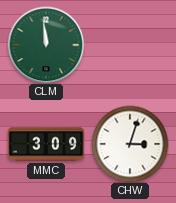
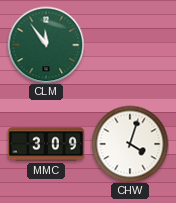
CLM: 11:59 -> 11:54 (46, 45)
CHW: 3:03 -> 4:03 (130, 144)
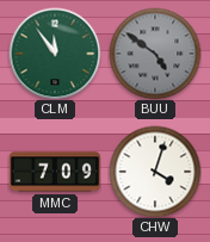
BUU: none -> 4:51 (155, 54)
MMC: 3:09 -> 7:09 (55, 172)
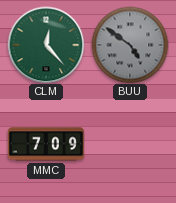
CLM: 11:54 -> 12:23 (46, 45)
CHW: 4:03 -> none (155, 172)
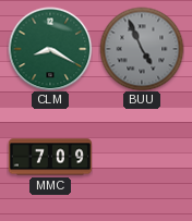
CLM: 12:23 -> 8:20 (50, 49)
BUU: 4:51 -> 4:56 (142, 49)
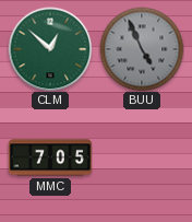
CLM: 8:20 -> 12:52 (50, 49)
MMC: 7:09 -> 7:05 (50, 157)
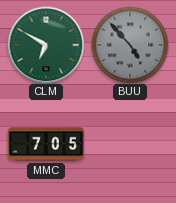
CLM: 12:52 -> 6:50 (46, 45)
BUU: 4:56 -> 4:53 (130, 45)
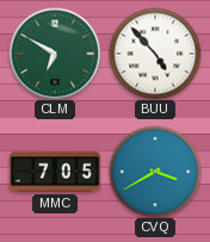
BUU dial: grey -> white (155, 54)
CVQ: none -> 3:40 (155, 172)
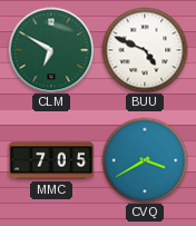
BUU: 4:53 -> 4:49 (145, 50)
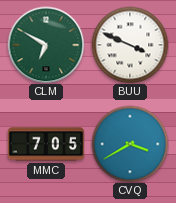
BUU: 4:49 -> 3:49 (130, 45)
